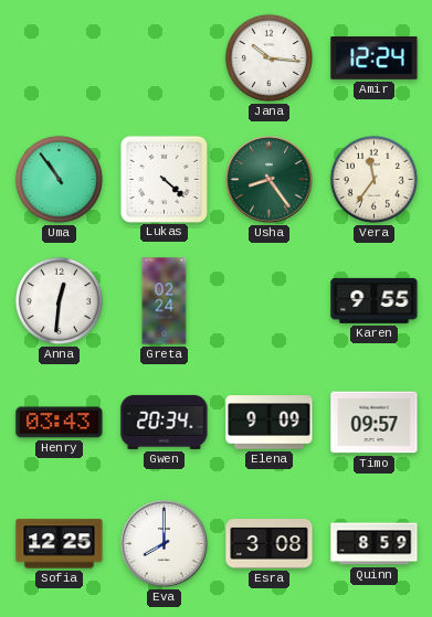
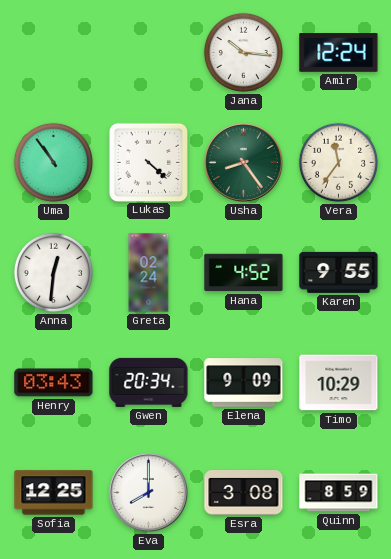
Hana: none -> 4:52 (244, 273)
Timo: 09:57 -> 10:29 (339, 383)
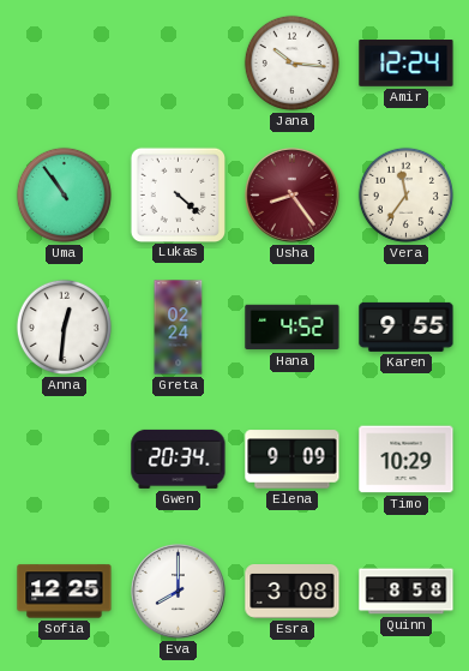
Usha dial: green -> burgundy (291, 194)
Henry: 03:43 -> none (54, 383)
Quinn: 8:59 -> 8:58 (407, 592)
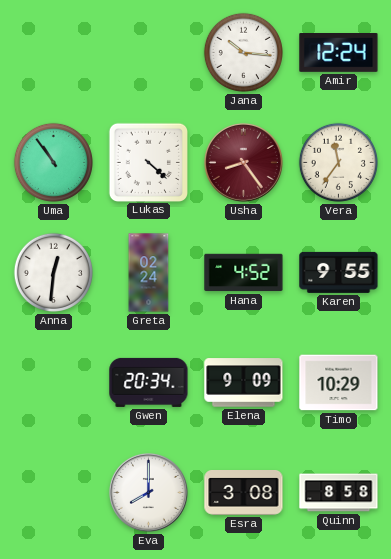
Sofia: 12:25 -> none (65, 592)
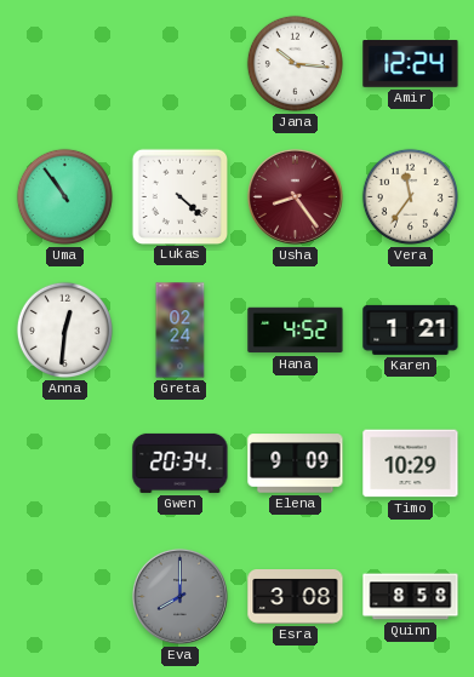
Karen: 9:55 -> 1:21 (411, 329)
Eva dial: white -> grey (179, 596)
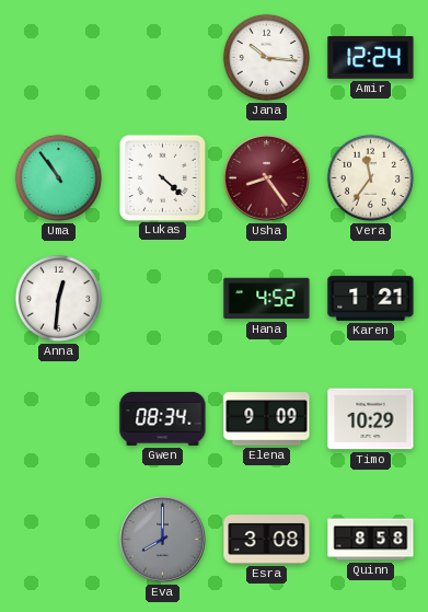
Greta: 02:24 -> none (181, 331)
Gwen: 20:34 -> 08:34 (163, 418)
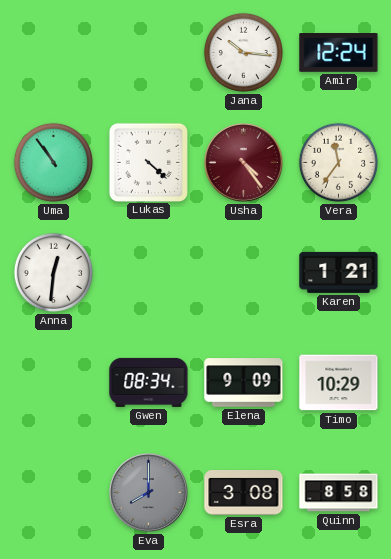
Usha: 8:24 -> 4:24 (243, 162)
Hana: 4:52 -> none (267, 299)
